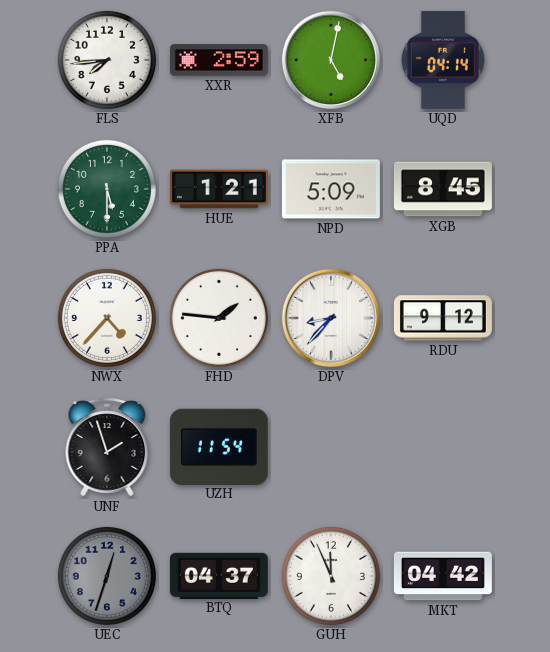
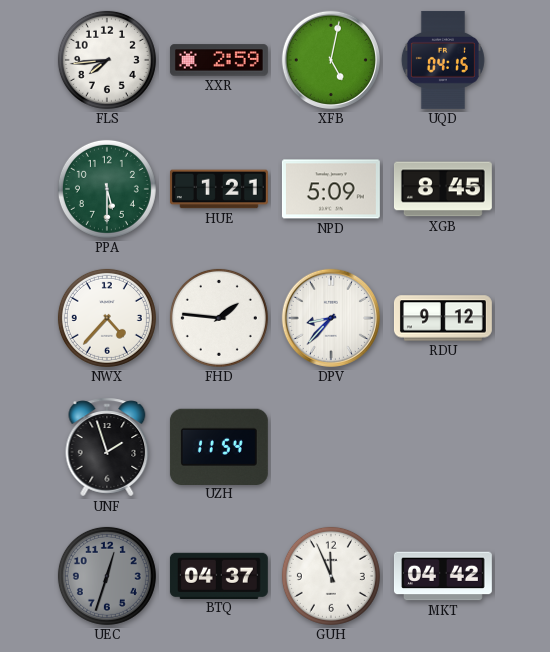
UQD: 04:14 -> 04:15 (443, 60)
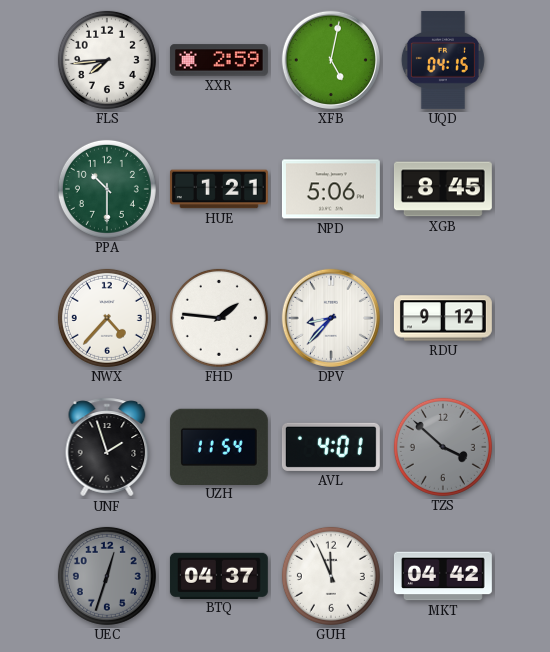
PPA: 5:30 -> 10:30 (107, 189)
NPD: 5:09 -> 5:06 (331, 189)
AVL: none -> 4:01 (331, 447)
TZS: none -> 3:52 (443, 447)
